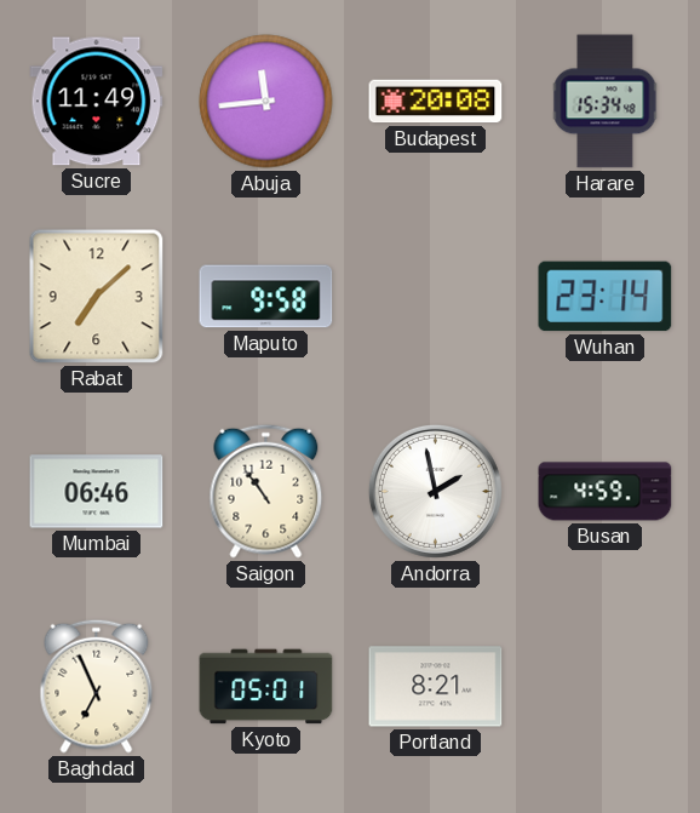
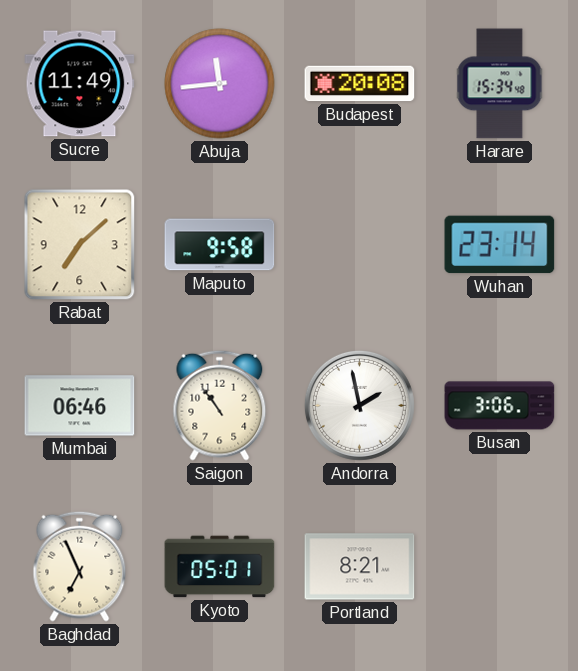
Busan: 4:59 -> 3:06 (500, 406)
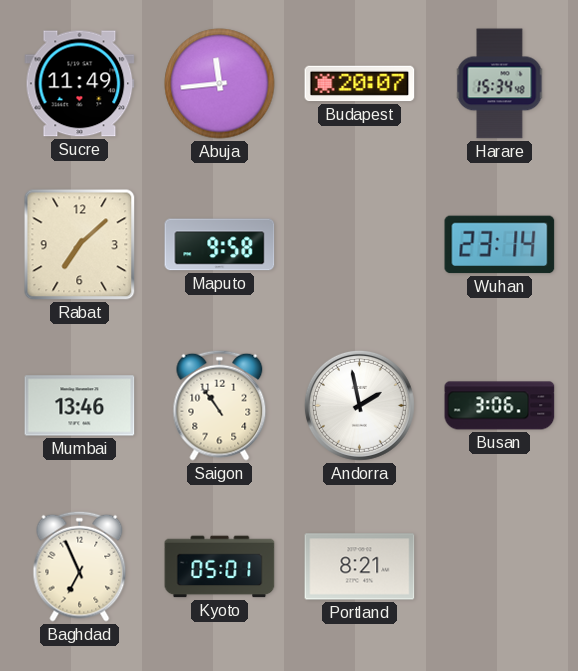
Budapest: 20:08 -> 20:07 (360, 84)
Mumbai: 06:46 -> 13:46 (80, 406)
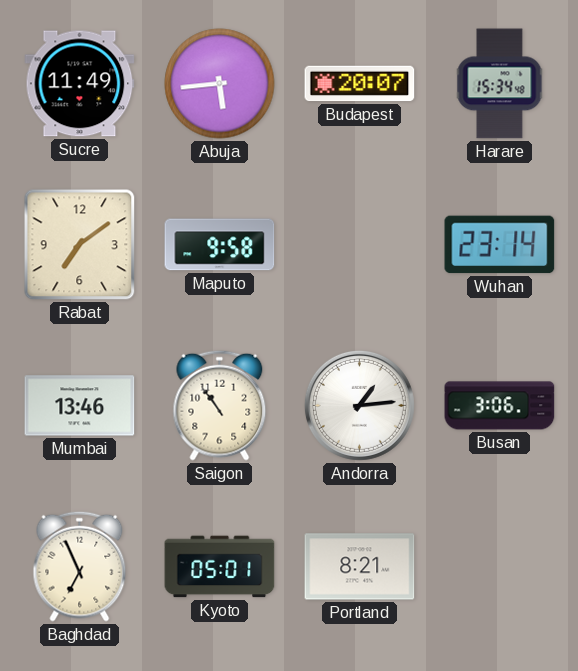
Abuja: 11:44 -> 5:44 (220, 84)
Rabat: 7:08 -> 7:09 (80, 245)
Andorra: 1:58 -> 1:14 (359, 405)
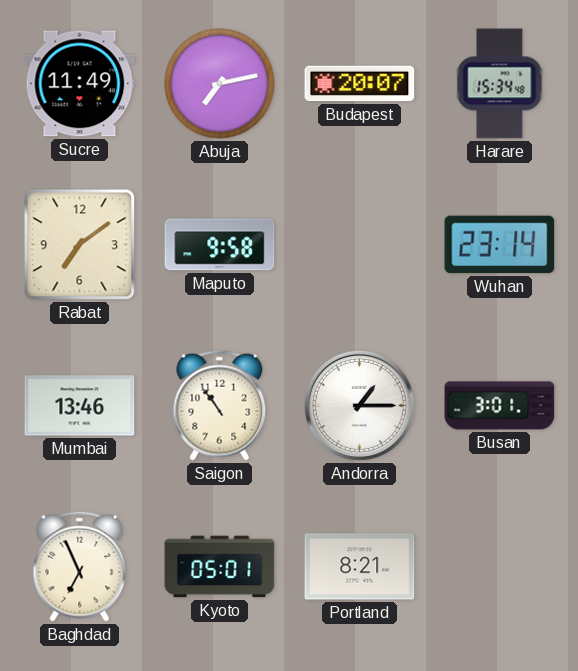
Abuja: 5:44 -> 7:13 (220, 84)
Andorra: 1:14 -> 1:15 (359, 405)
Busan: 3:06 -> 3:01 (500, 406)
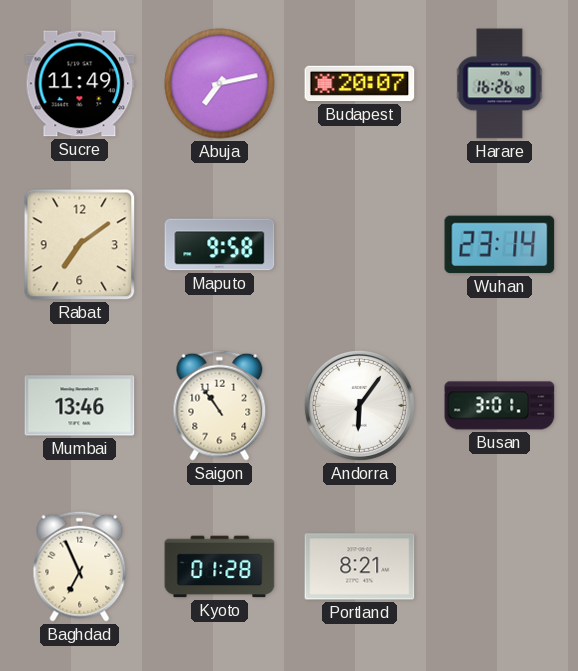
Harare: 15:34 -> 16:26 (500, 84)
Andorra: 1:15 -> 6:06 (359, 405)
Kyoto: 05:01 -> 01:28 (220, 567)
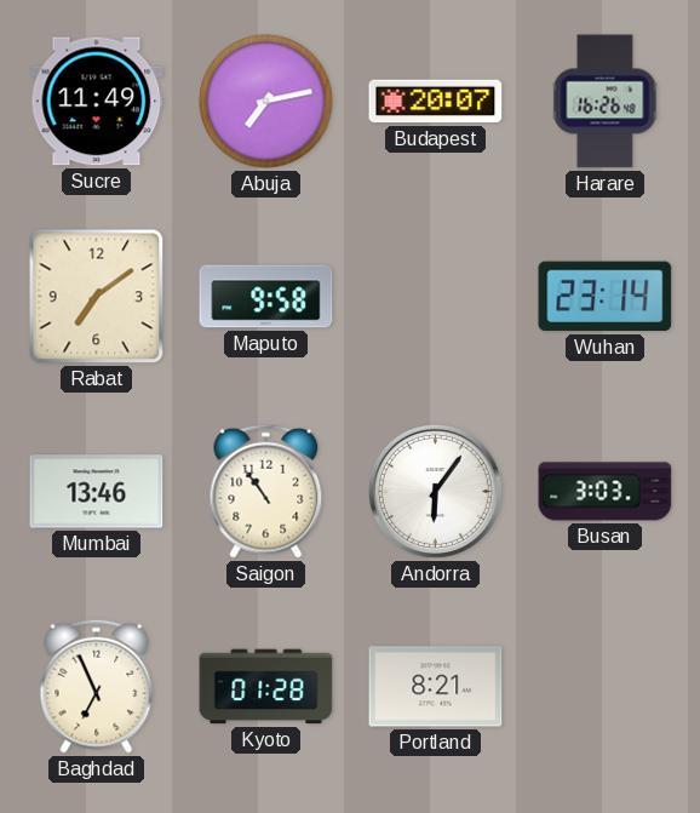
Busan: 3:01 -> 3:03 (606, 492)
